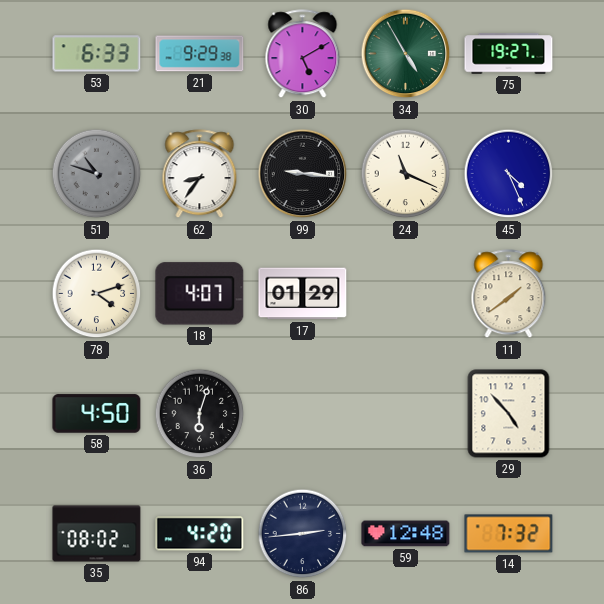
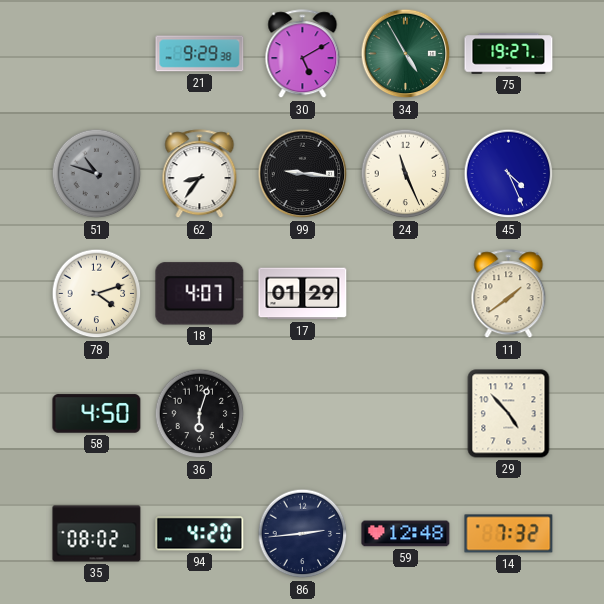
53: 6:33 -> none (97, 54)
24: 11:19 -> 11:26 (406, 174)
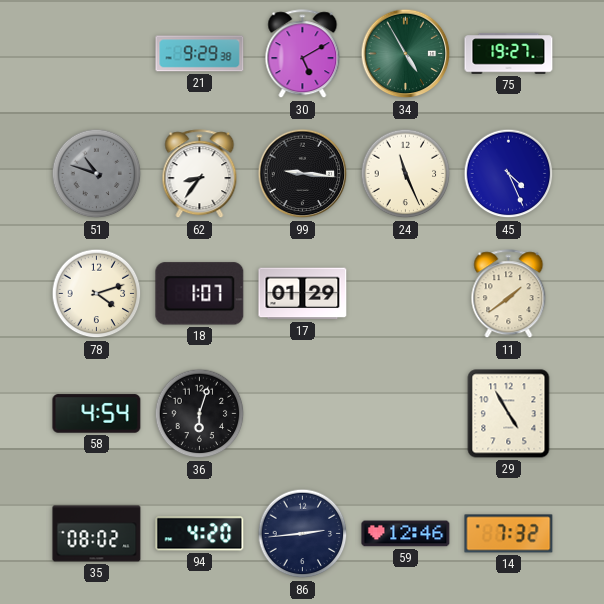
18: 4:07 -> 1:07 (200, 294)
58: 4:50 -> 4:54 (97, 414)
29: 4:53 -> 4:55 (509, 414)
59: 12:48 -> 12:46 (406, 534)
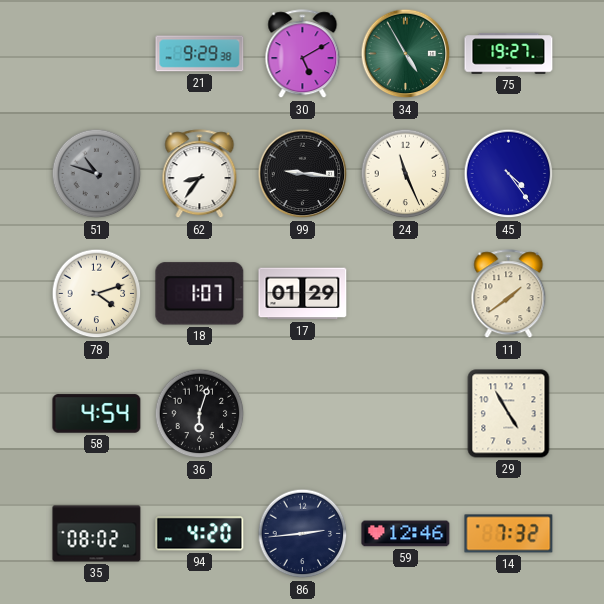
45: 4:26 -> 4:24 (509, 174)
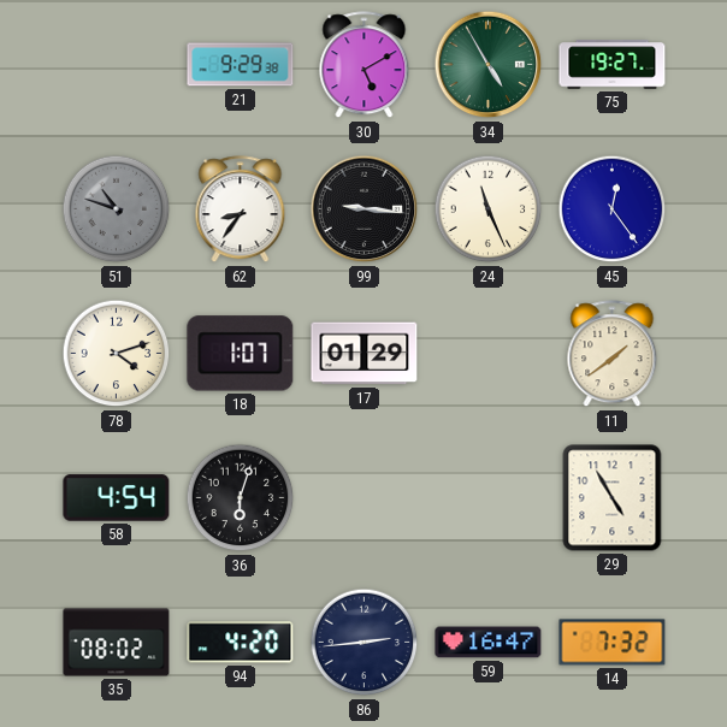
45: 4:24 -> 12:24 (613, 209)
59: 12:46 -> 16:47 (489, 643)
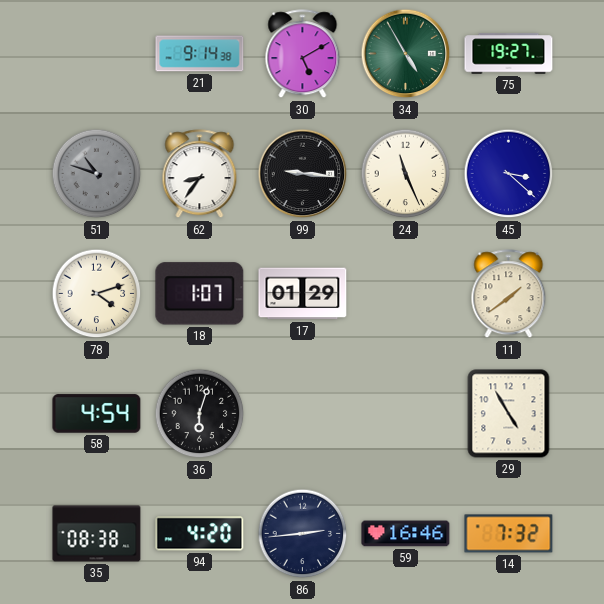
21: 9:29 -> 9:14 (200, 54)
45: 12:24 -> 3:22 (509, 174)
35: 08:02 -> 08:38 (97, 534)
59: 16:47 -> 16:46 (406, 534)
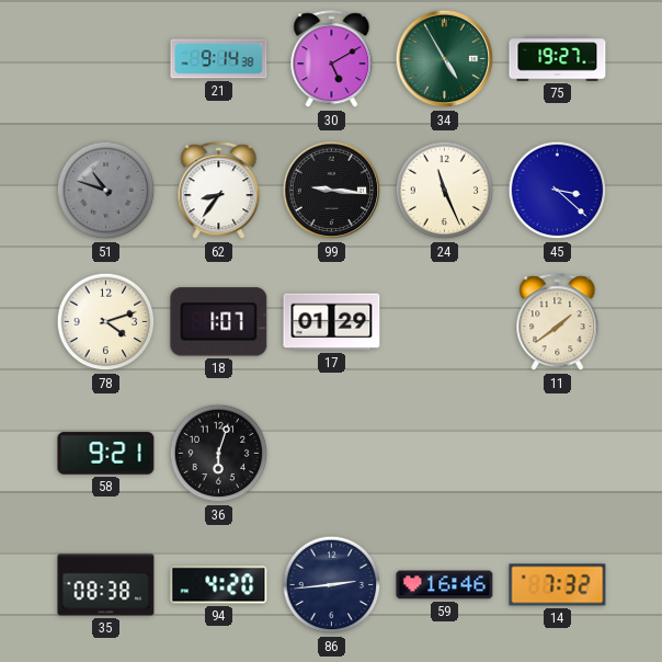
58: 4:54 -> 9:21 (106, 454)
29: 4:55 -> none (509, 414)
